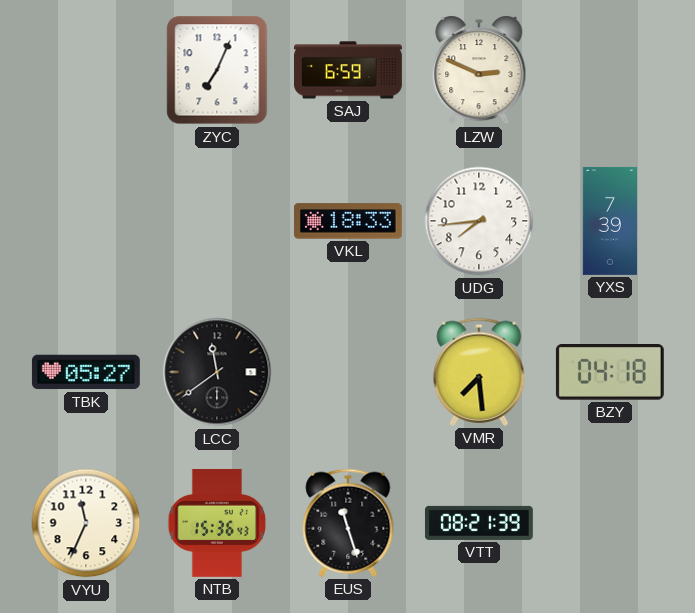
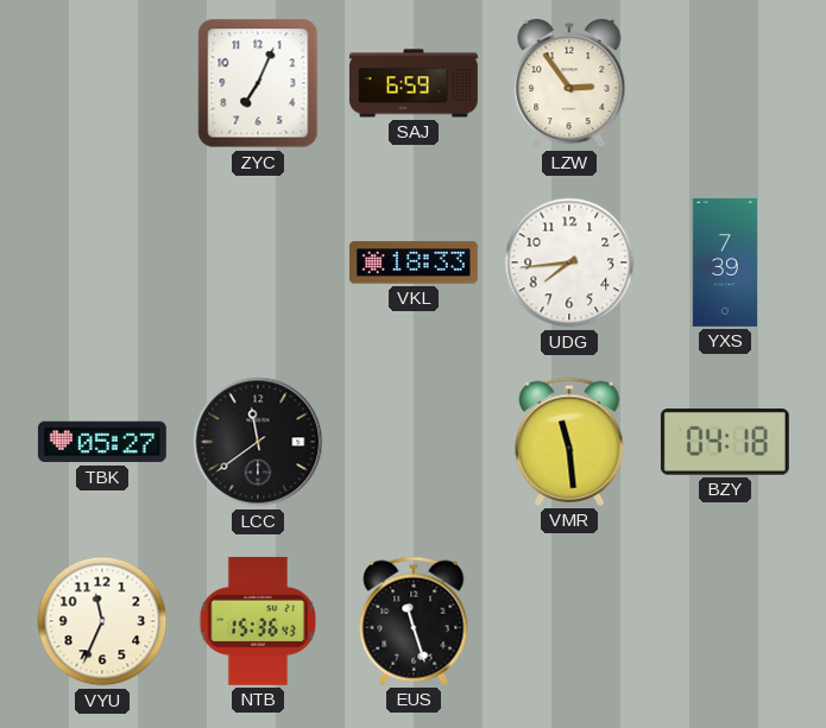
LZW: 2:49 -> 2:54 (569, 84)
VMR: 7:29 -> 11:29 (569, 442)
VTT: 08:21 -> none (479, 523)
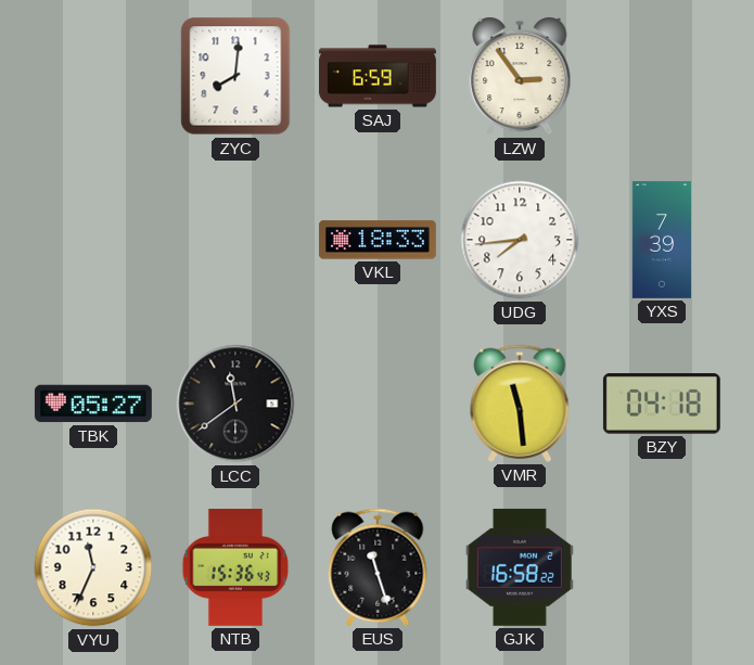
ZYC: 7:04 -> 8:01 (235, 76)
GJK: none -> 16:58 (520, 567)
